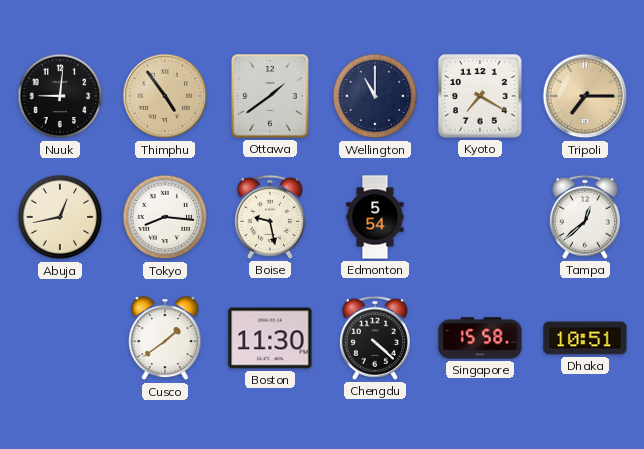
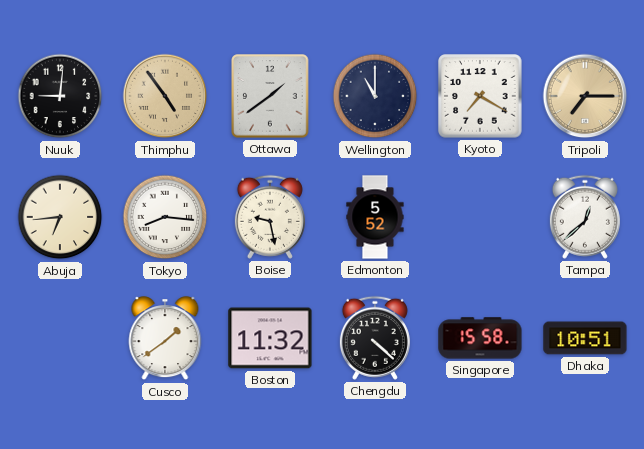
Abuja: 12:43 -> 6:44 (60, 217)
Edmonton: 5:54 -> 5:52 (375, 217)
Boston: 11:30 -> 11:32 (270, 338)
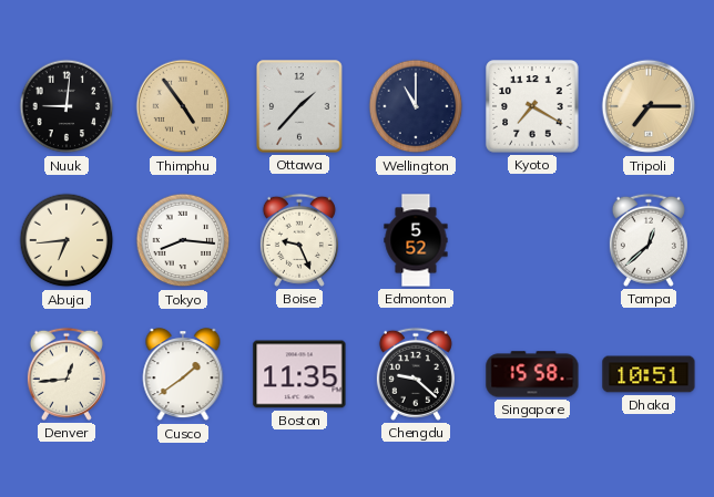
Ottawa: 1:39 -> 1:37 (299, 106)
Boise: 9:28 -> 9:26 (299, 240)
Denver: none -> 12:44 (67, 374)
Boston: 11:32 -> 11:35 (299, 374)
Chengdu: 4:22 -> 9:22 (416, 374)
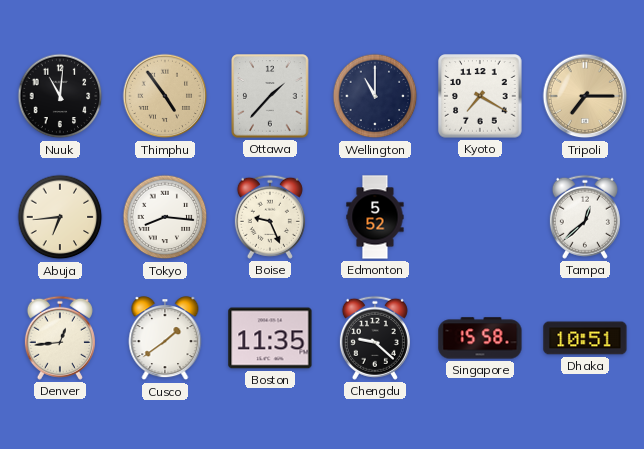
Nuuk: 9:01 -> 11:01 (60, 96)
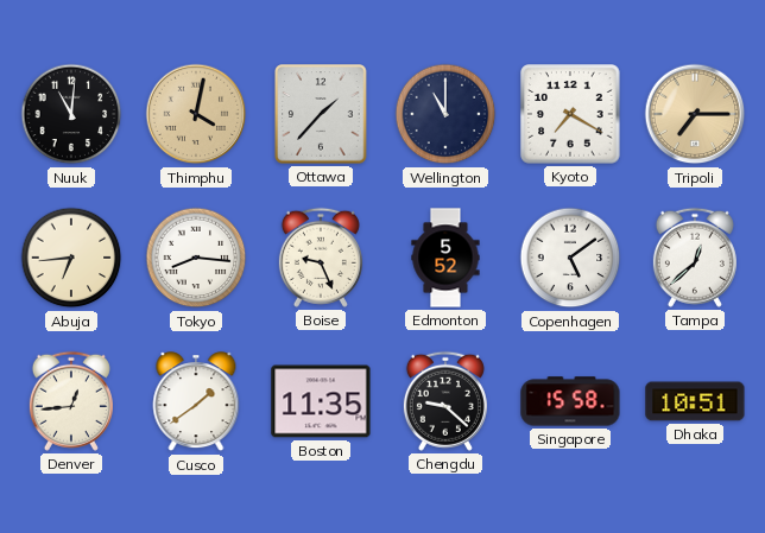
Thimphu: 4:54 -> 4:02 (196, 114)
Copenhagen: none -> 5:09 (570, 258)
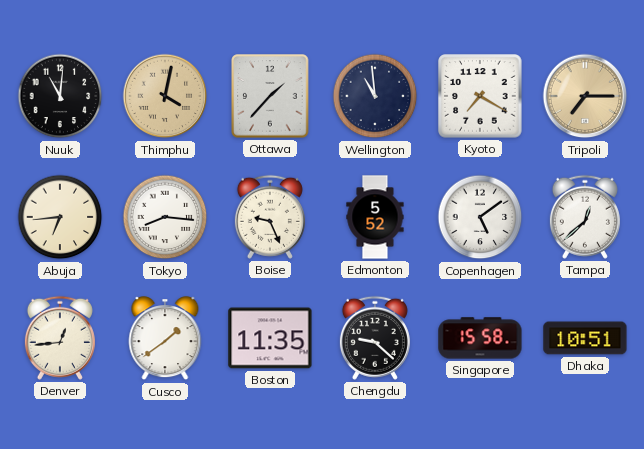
Wellington: 11:00 -> 10:59 (375, 96)
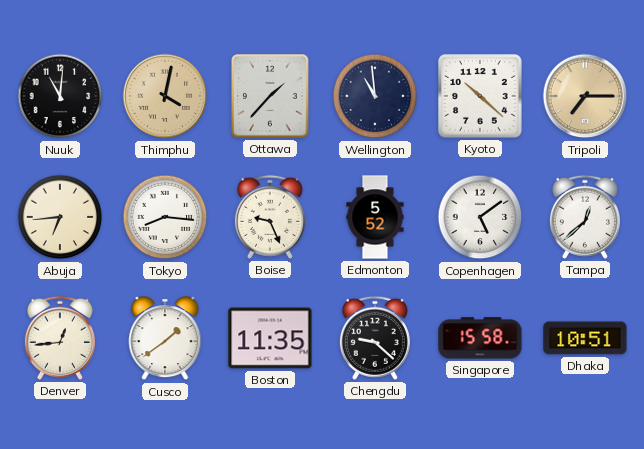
Kyoto: 7:20 -> 10:22 (480, 96)
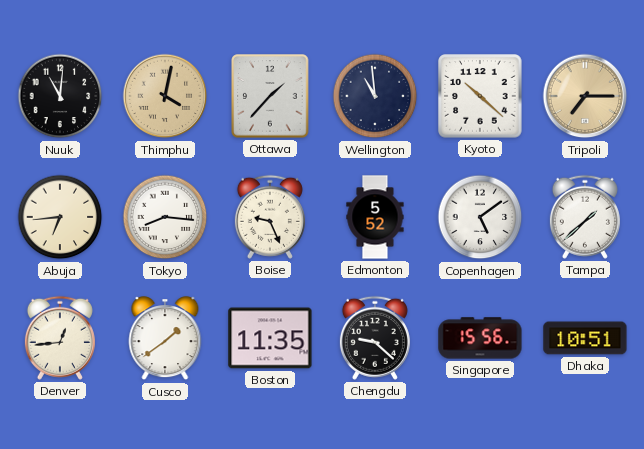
Tampa: 12:38 -> 1:38 (585, 217)
Singapore: 15:58 -> 15:56 (480, 338)
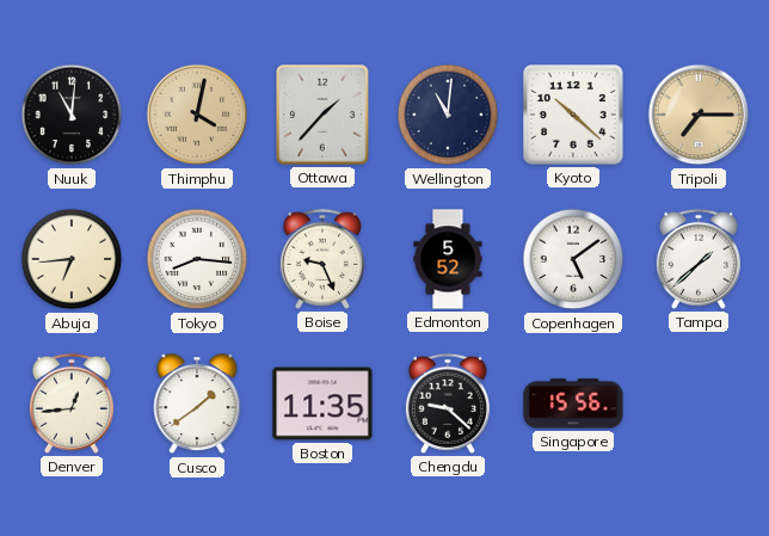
Wellington: 10:59 -> 11:01 (448, 115)
Dhaka: 10:51 -> none (585, 338)
